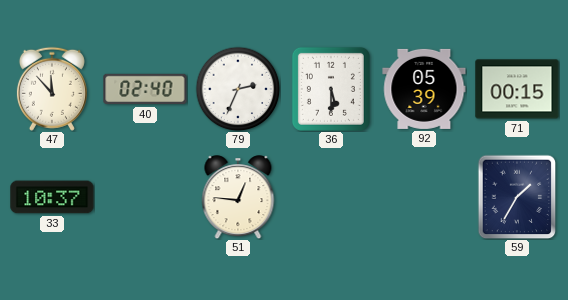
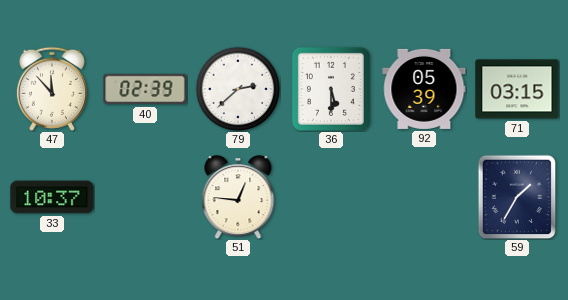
40: 02:40 -> 02:39 (145, 89)
79: 2:34 -> 2:38 (238, 89)
71: 00:15 -> 03:15 (517, 89)
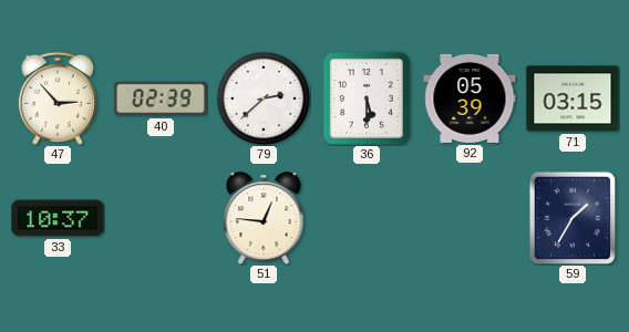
47: 11:53 -> 2:53 (58, 98)
